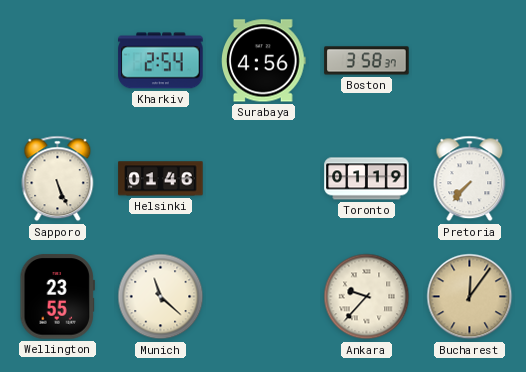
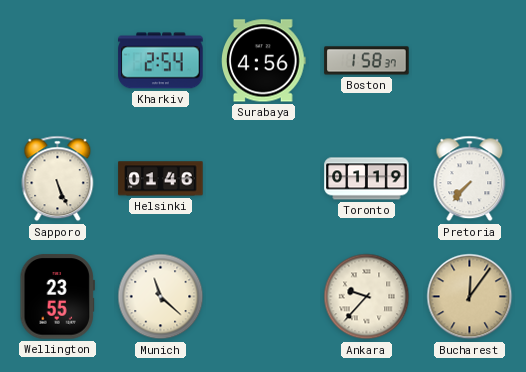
Boston: 3:58 -> 1:58 (367, 61)
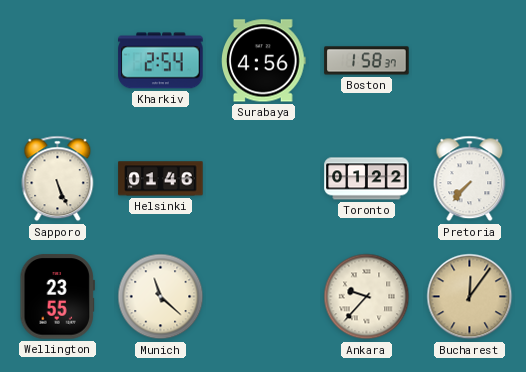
Toronto: 01:19 -> 01:22 (367, 179)
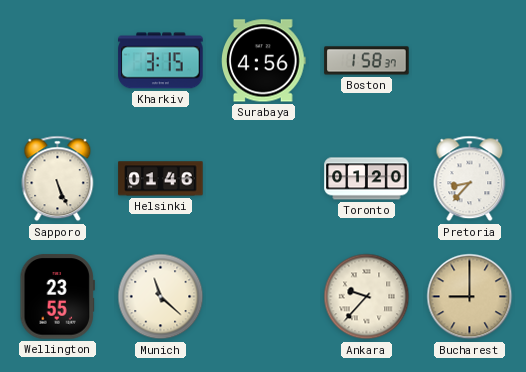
Kharkiv: 2:54 -> 3:15 (161, 61)
Toronto: 01:22 -> 01:20 (367, 179)
Pretoria: 7:37 -> 8:37 (470, 179)
Bucharest: 12:06 -> 9:00 (470, 297)
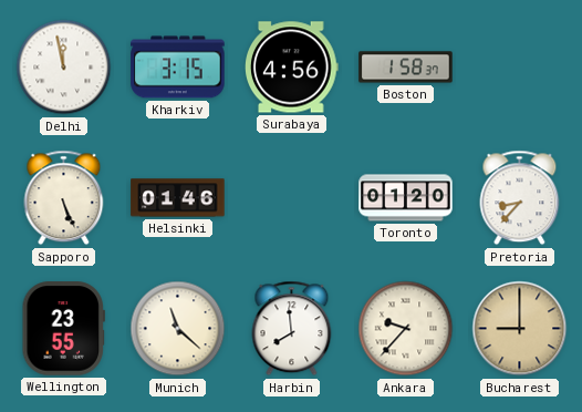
Delhi: none -> 11:58 (64, 68)
Harbin: none -> 7:59 (292, 329)
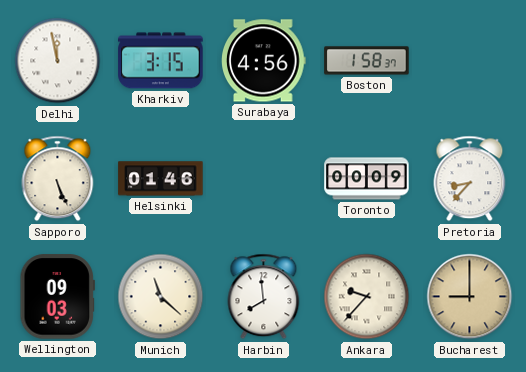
Toronto: 01:20 -> 00:09 (367, 179)
Wellington: 23:55 -> 09:03 (57, 297)
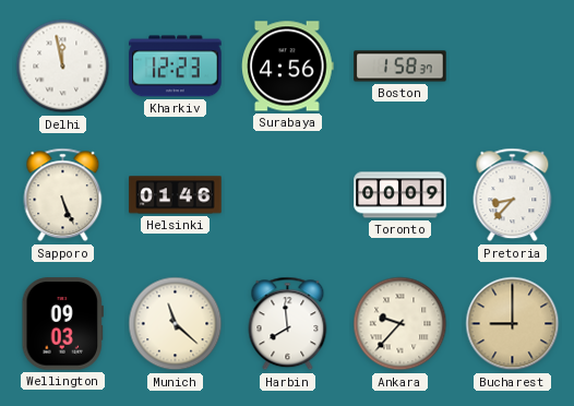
Kharkiv: 3:15 -> 12:23 (176, 67)
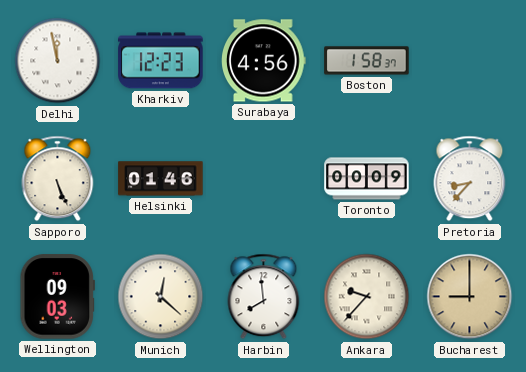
Munich: 11:22 -> 12:22 (161, 297)
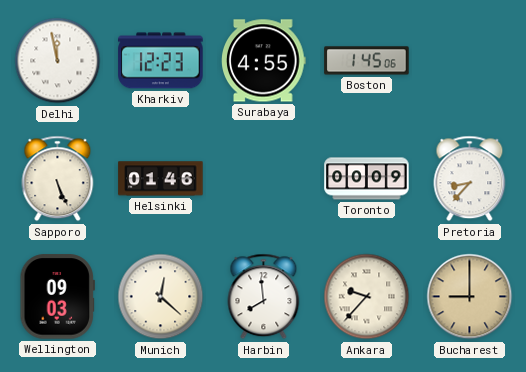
Surabaya: 4:56 -> 4:55 (264, 61)
Boston: 1:58 -> 1:45 (367, 61)
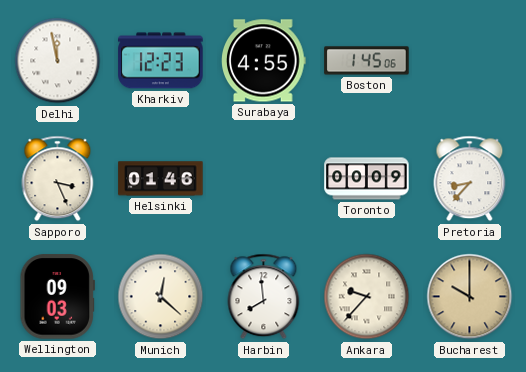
Sapporo: 5:26 -> 3:26 (58, 179)
Bucharest: 9:00 -> 10:00 (470, 297)
